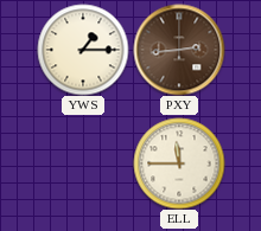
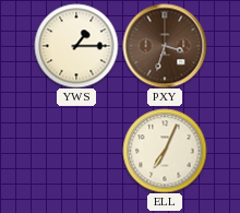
PXY: 2:44 -> 3:33 (165, 46)
ELL: 11:45 -> 7:04 (165, 151)
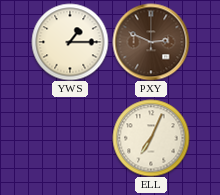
PXY: 3:33 -> 2:49 (151, 42)
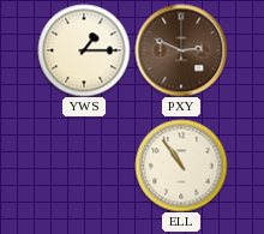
ELL: 7:04 -> 10:54 (181, 166)
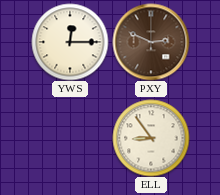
YWS: 1:15 -> 12:15 (70, 42)
ELL: 10:54 -> 8:54 (151, 138)
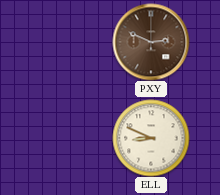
YWS: 12:15 -> none (70, 42)
ELL: 8:54 -> 8:49 (151, 138)
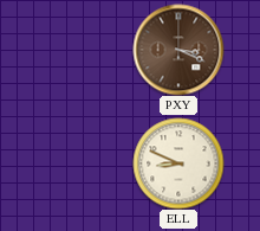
PXY: 2:49 -> 3:19 (178, 50)
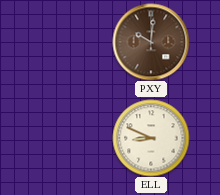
PXY: 3:19 -> 10:01 (151, 42)
